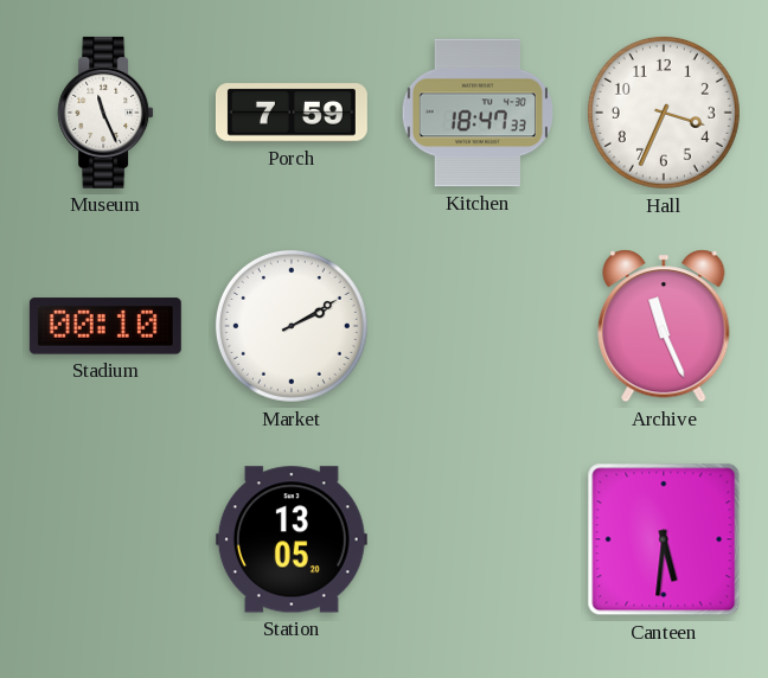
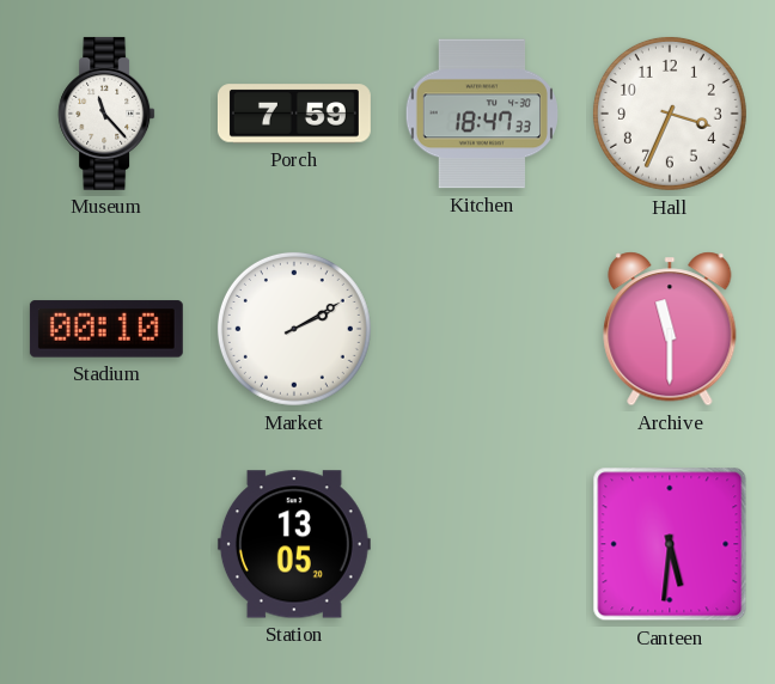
Museum: 11:26 -> 11:23 (106, 114)
Archive: 11:26 -> 11:30 (670, 329)
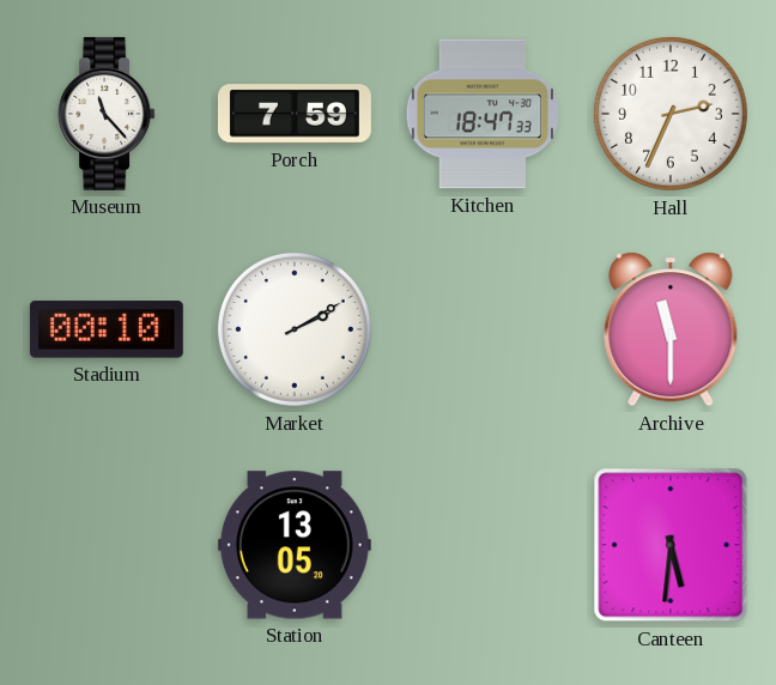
Hall: 3:34 -> 2:34 (671, 114)
